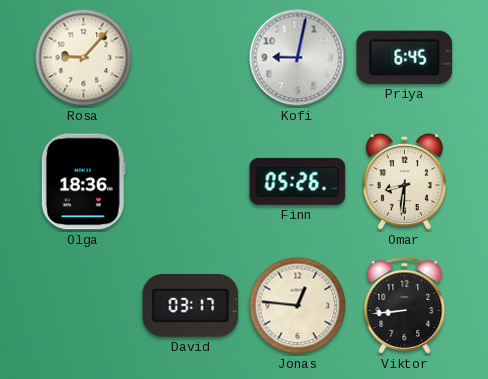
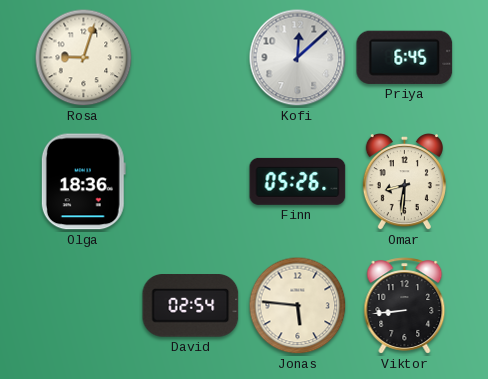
Rosa: 9:07 -> 9:03 (84, 58)
Kofi: 9:02 -> 12:08 (298, 58)
David: 03:17 -> 02:54 (191, 306)
Jonas: 12:46 -> 5:46 (298, 306)
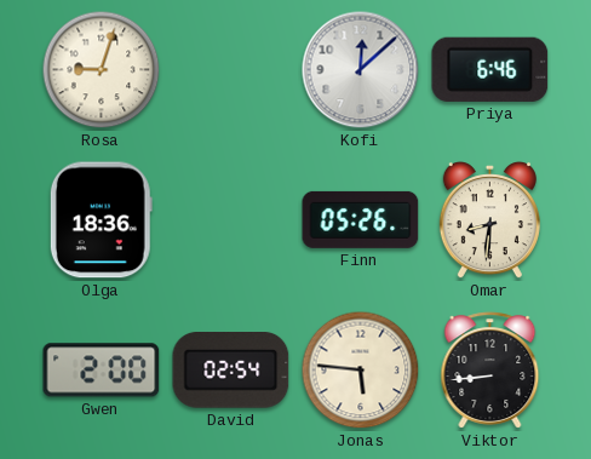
Priya: 6:45 -> 6:46 (490, 69)
Gwen: none -> 2:00 (102, 371)
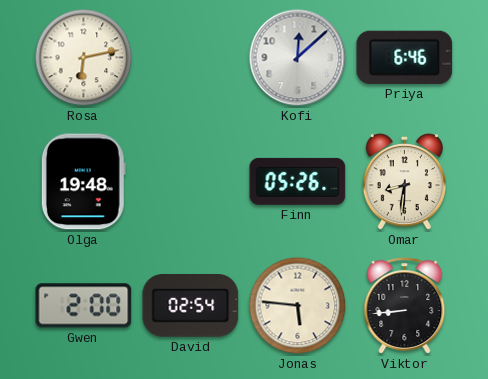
Rosa: 9:03 -> 6:13 (84, 58)
Olga: 18:36 -> 19:48 (83, 182)
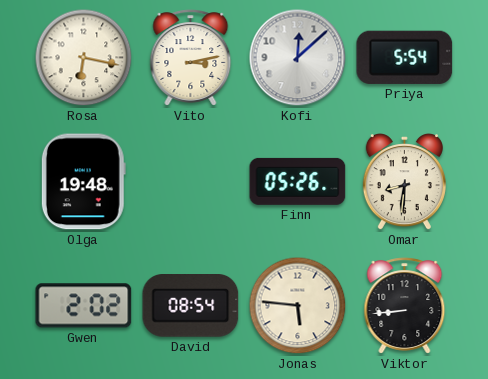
Rosa: 6:13 -> 6:17 (84, 58)
Vito: none -> 3:13 (191, 58)
Priya: 6:46 -> 5:54 (405, 57)
Gwen: 2:00 -> 2:02 (84, 306)
David: 02:54 -> 08:54 (191, 306)
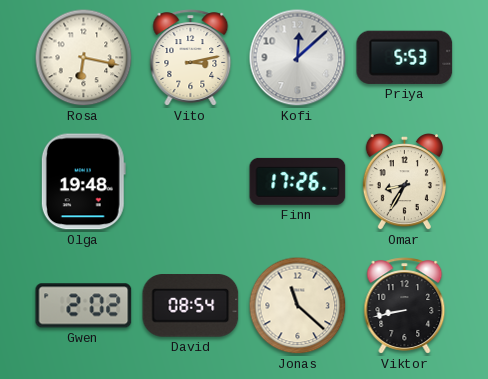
Priya: 5:54 -> 5:53 (405, 57)
Finn: 05:26 -> 17:26 (298, 181)
Omar: 8:31 -> 8:35 (404, 183)
Jonas: 5:46 -> 11:22 (298, 306)
Viktor: 8:44 -> 8:43 (405, 306)
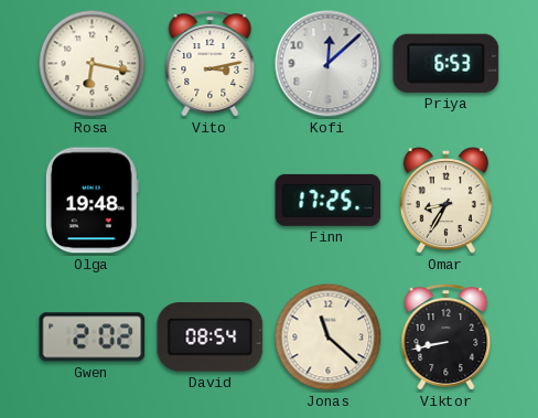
Priya: 5:53 -> 6:53 (446, 63)
Finn: 17:26 -> 17:25 (329, 200)
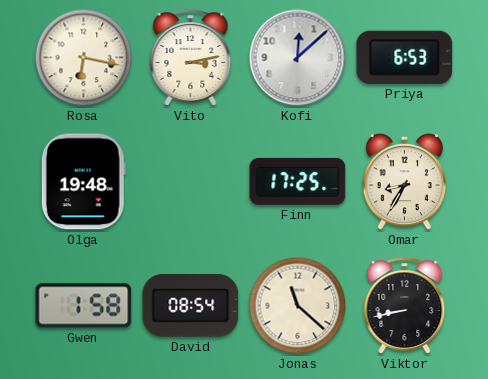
Gwen: 2:02 -> 1:58 (84, 306)
